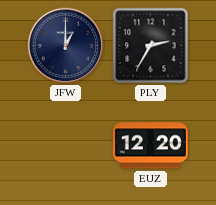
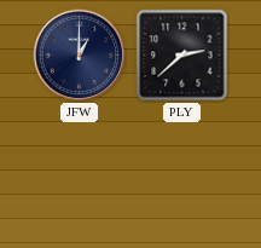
PLY: 2:35 -> 2:38 (182, 56)
EUZ: 12:20 -> none (150, 146)
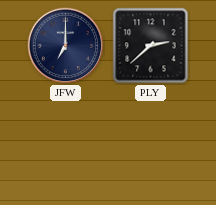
JFW: 1:00 -> 7:00 (66, 46)
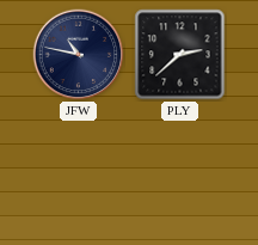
JFW: 7:00 -> 10:47 (79, 55)
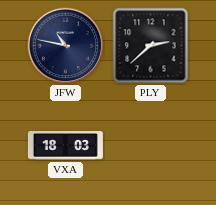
VXA: none -> 18:03 (65, 146)
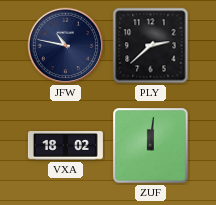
VXA: 18:03 -> 18:02 (65, 146)
ZUF: none -> 12:01 (151, 146)
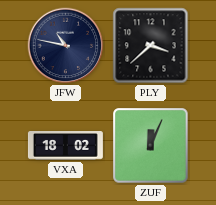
PLY: 2:38 -> 3:38 (151, 46)
ZUF: 12:01 -> 12:04 (151, 146)
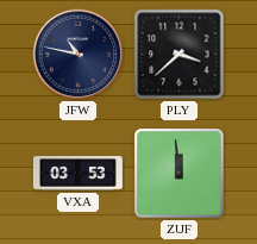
VXA: 18:02 -> 03:53 (77, 174)
ZUF: 12:04 -> 11:59 (180, 174)
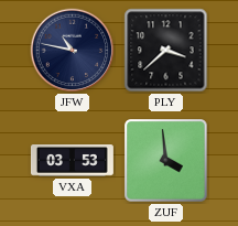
ZUF: 11:59 -> 3:59 (166, 161)
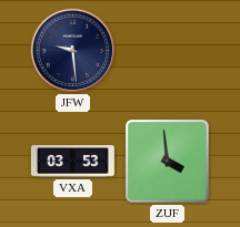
JFW: 10:47 -> 9:29 (73, 51)
PLY: 3:38 -> none (166, 51)
